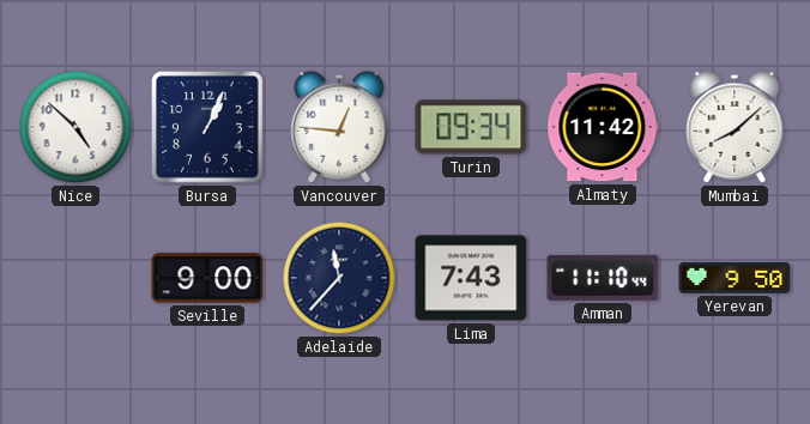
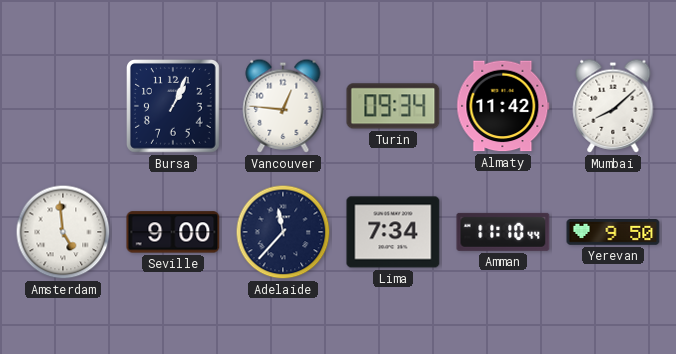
Nice: 4:52 -> none (75, 127)
Amsterdam: none -> 4:59 (63, 232)
Lima: 7:43 -> 7:34 (393, 232)
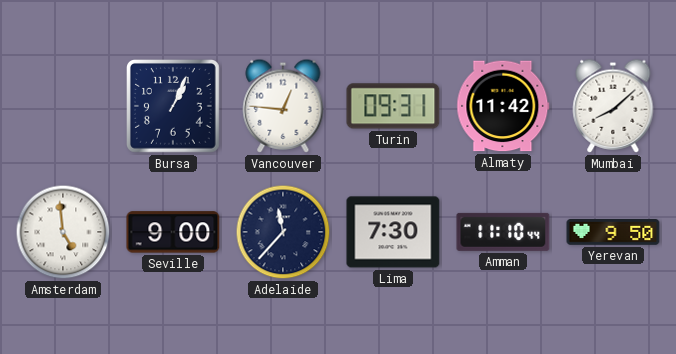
Turin: 09:34 -> 09:31 (393, 106)
Lima: 7:34 -> 7:30 (393, 232)
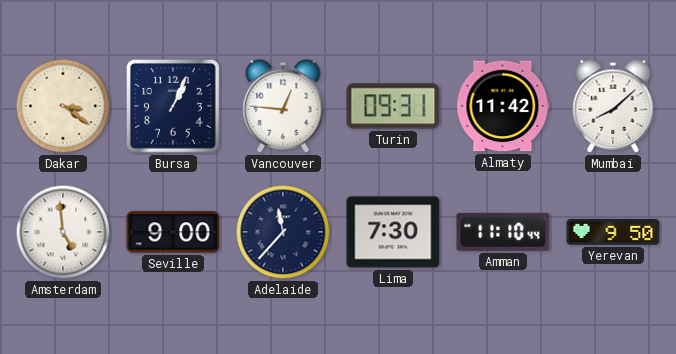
Dakar: none -> 3:21 (63, 106)
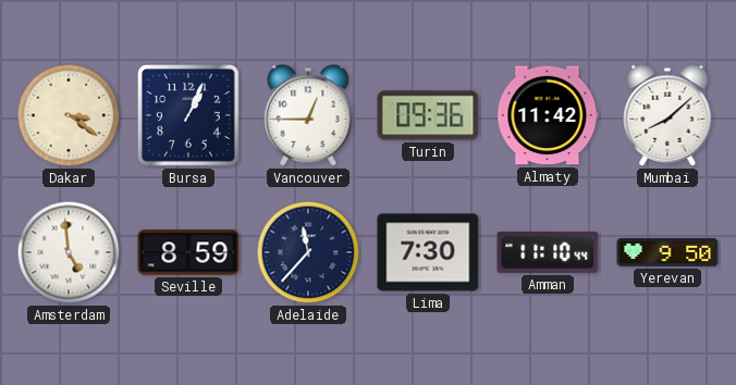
Vancouver: 12:46 -> 12:45 (308, 115)
Turin: 09:31 -> 09:36 (428, 115)
Seville: 9:00 -> 8:59 (188, 252)
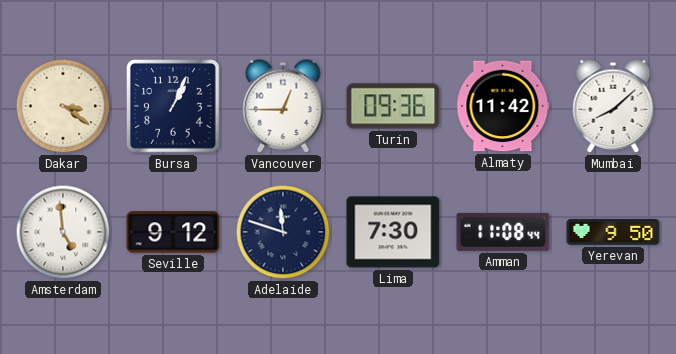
Seville: 8:59 -> 9:12 (173, 232)
Adelaide: 11:37 -> 11:48 (283, 232)
Amman: 11:10 -> 11:08 (503, 232)
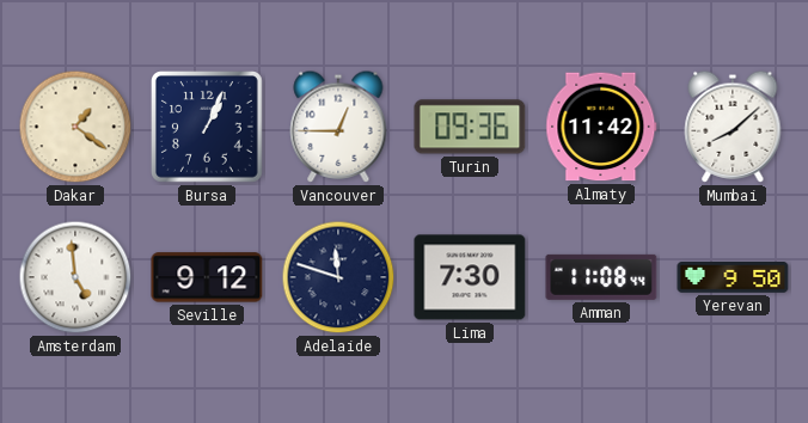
Dakar: 3:21 -> 1:21 (75, 127)
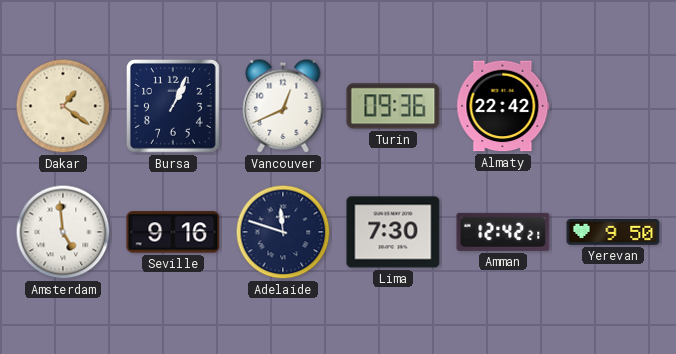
Vancouver: 12:45 -> 12:41 (283, 106)
Almaty: 11:42 -> 22:42 (503, 106)
Mumbai: 8:08 -> none (733, 127)
Seville: 9:12 -> 9:16 (173, 232)
Amman: 11:08 -> 12:42 (503, 232)
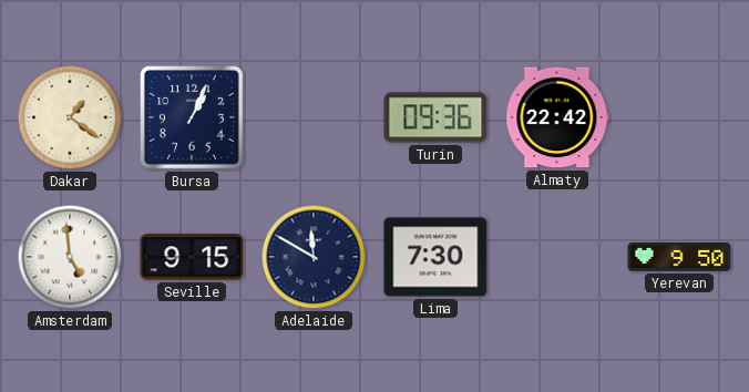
Vancouver: 12:41 -> none (283, 106)
Seville: 9:16 -> 9:15 (192, 257)
Adelaide: 11:48 -> 11:50 (314, 257)
Amman: 12:42 -> none (503, 232)
